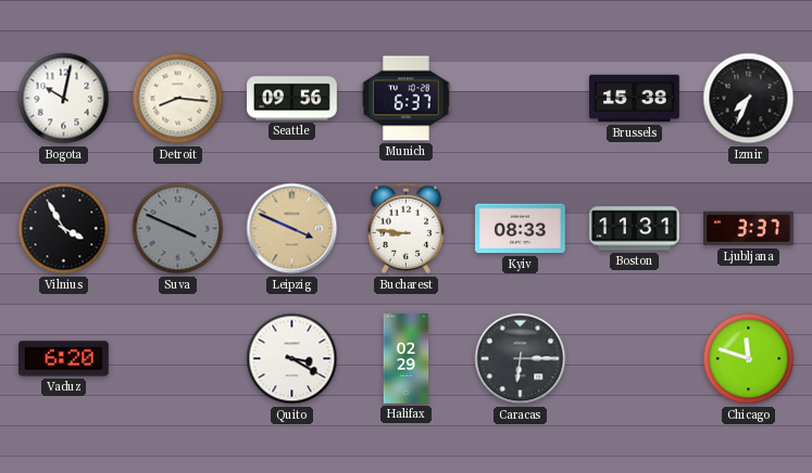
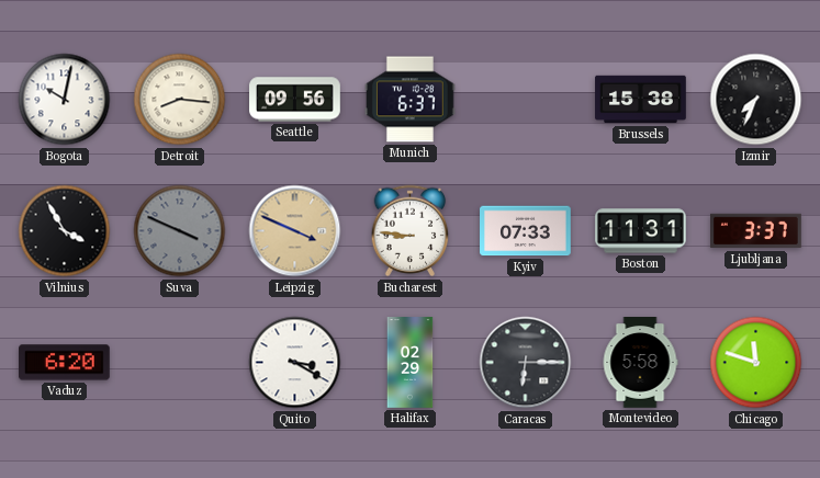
Kyiv: 08:33 -> 07:33 (526, 231)
Montevideo: none -> 5:58 (640, 363)
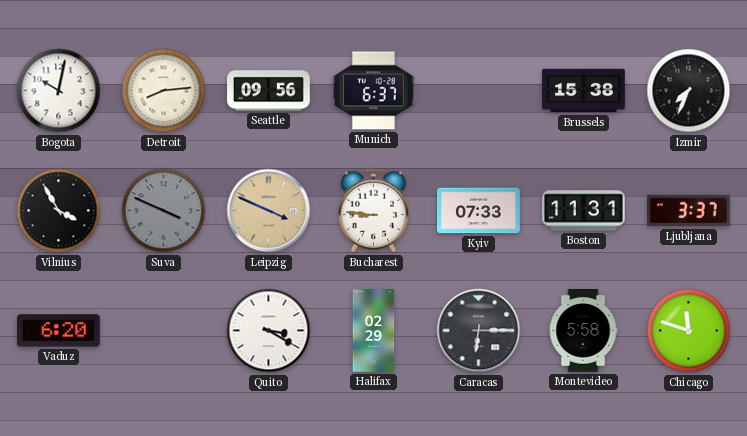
Detroit: 8:16 -> 8:14 (164, 91)
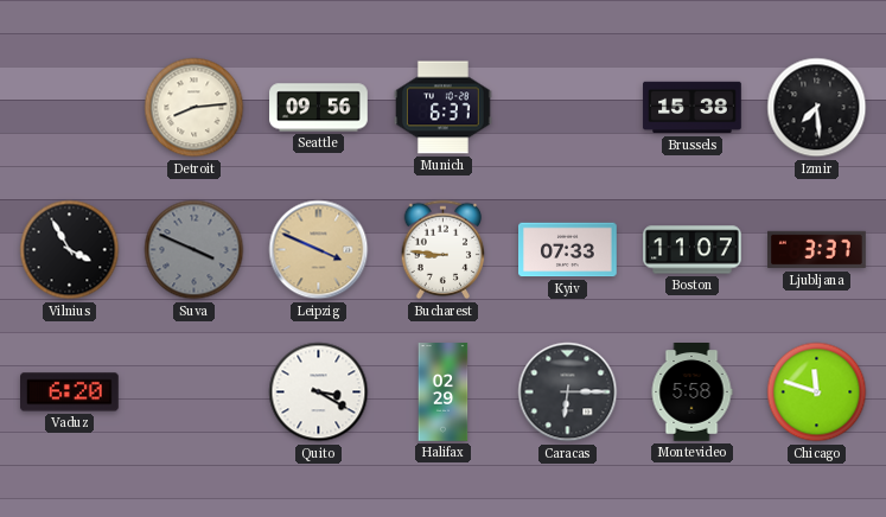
Bogota: 10:02 -> none (59, 91)
Izmir: 7:34 -> 7:29 (817, 108)
Boston: 11:31 -> 11:07 (693, 250)
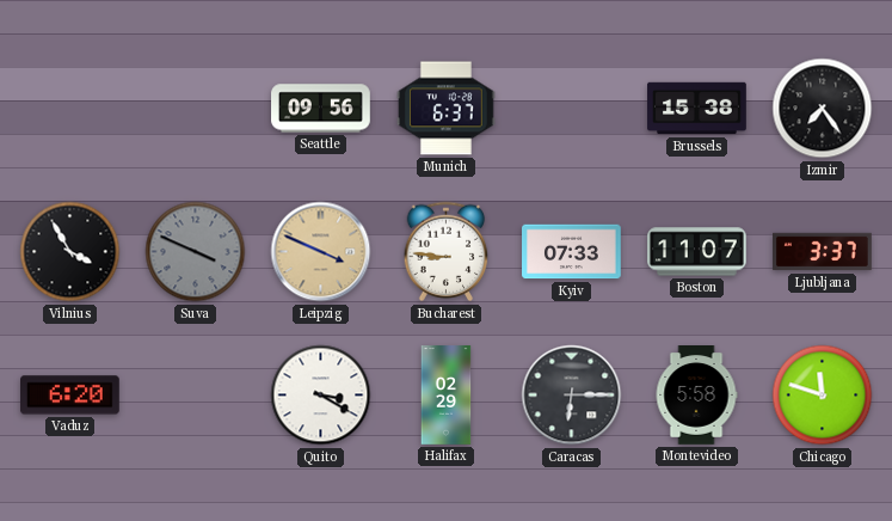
Detroit: 8:14 -> none (195, 108)
Izmir: 7:29 -> 7:24 (823, 109)
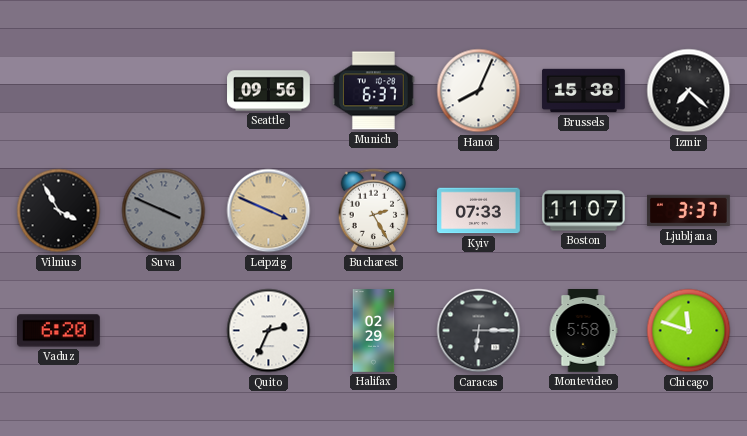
Hanoi: none -> 8:04 (479, 91)
Izmir: 7:24 -> 7:22 (689, 91)
Bucharest: 8:46 -> 2:25 (374, 211)
Quito: 3:20 -> 2:34 (269, 331)
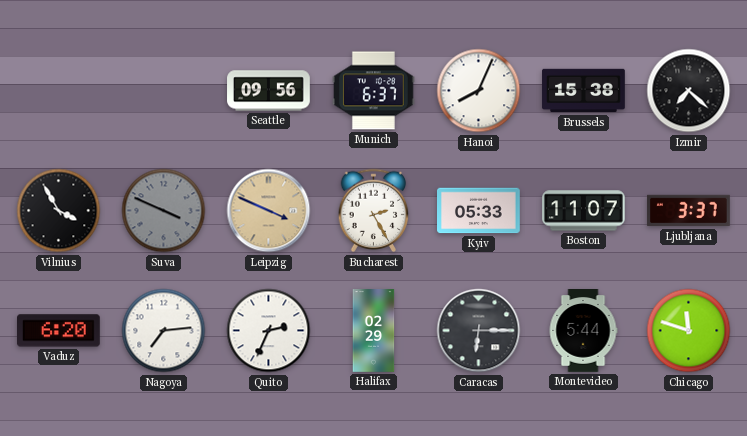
Kyiv: 07:33 -> 05:33 (479, 211)
Nagoya: none -> 7:14 (164, 331)
Montevideo: 5:58 -> 5:44 (583, 331)
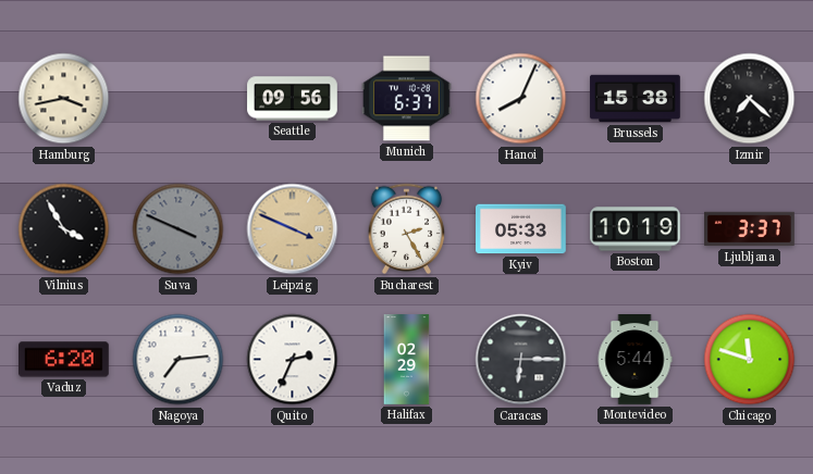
Hamburg: none -> 3:43 (64, 99)
Boston: 11:07 -> 10:19 (636, 229)
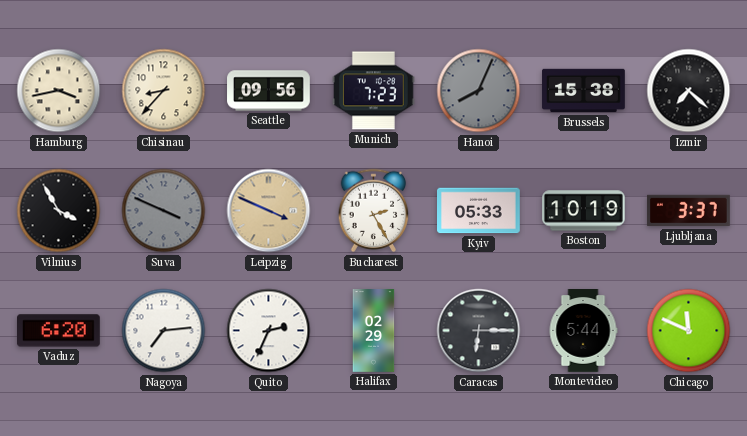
Chisinau: none -> 8:37 (164, 91)
Munich: 6:37 -> 7:23 (374, 91)
Hanoi dial: white -> grey (479, 91)
Chicago: 11:48 -> 11:49 (689, 331)
